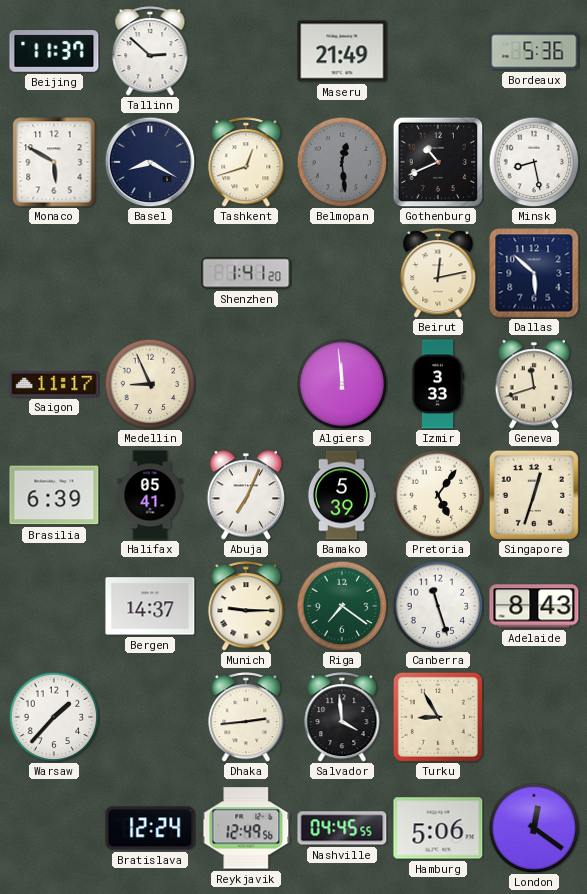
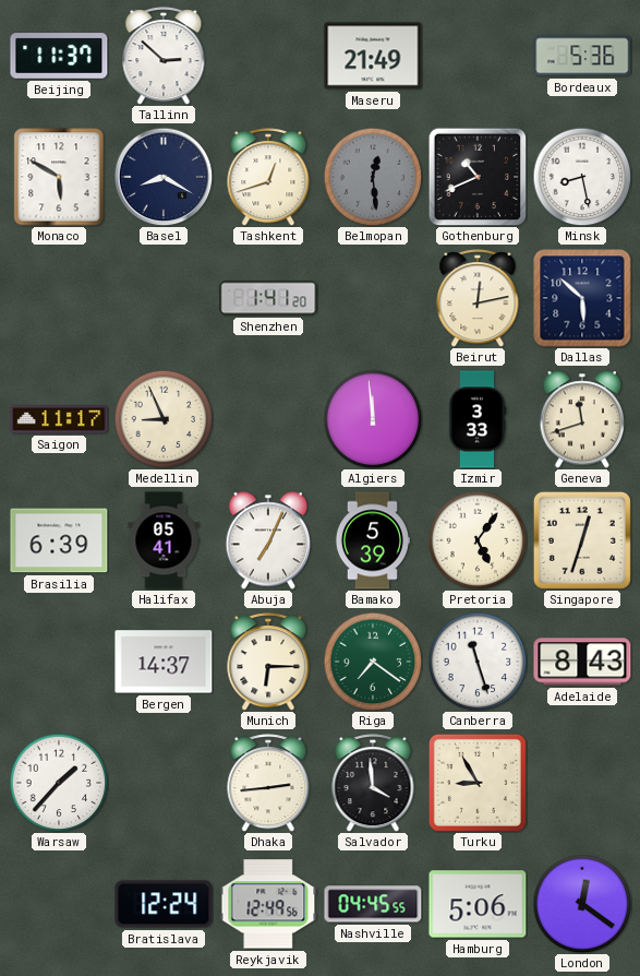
Munich: 9:15 -> 6:15 (268, 662)
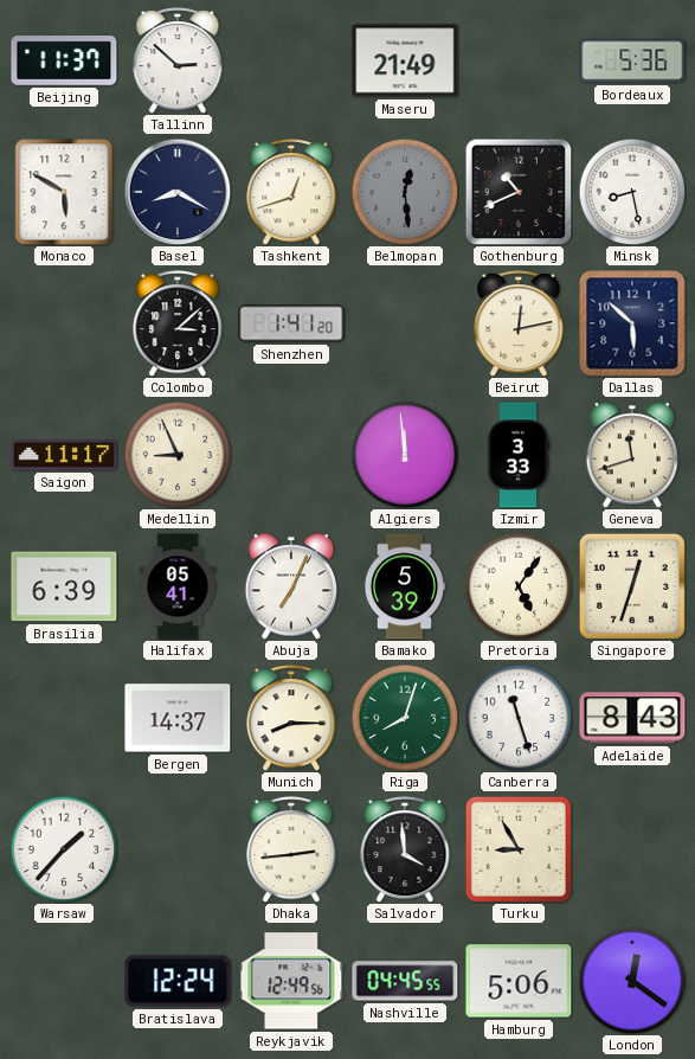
Colombo: none -> 3:08 (178, 323)
Munich: 6:15 -> 8:15 (291, 718)
Riga: 7:21 -> 8:03 (405, 718)
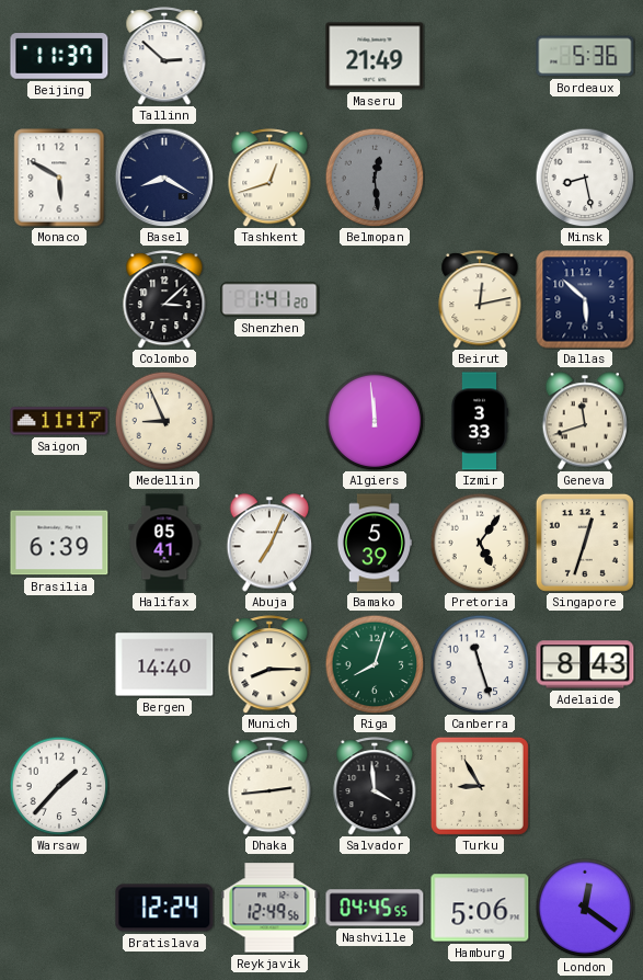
Gothenburg: 10:41 -> none (519, 192)
Bergen: 14:37 -> 14:40 (164, 664)
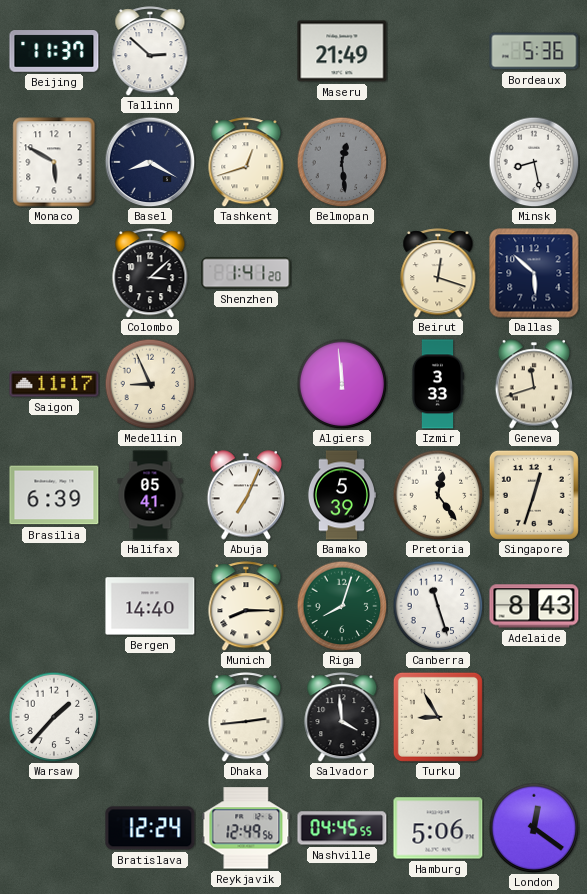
Beirut: 12:13 -> 12:18 (438, 273)
Pretoria: 5:06 -> 12:24 (438, 495)
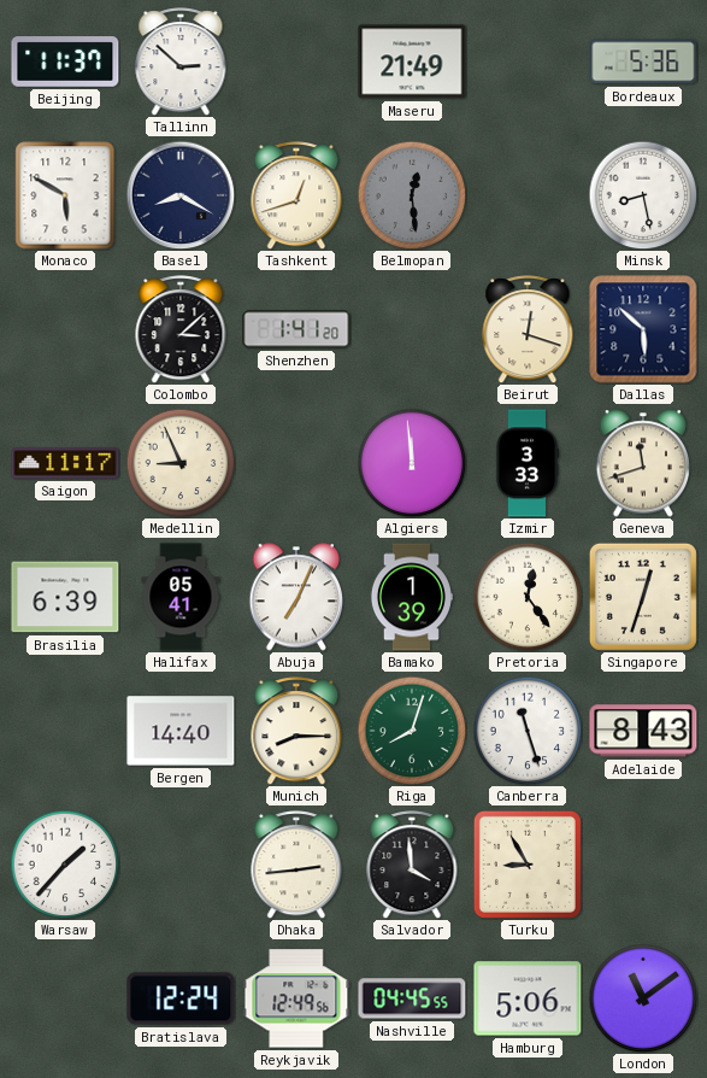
Bamako: 5:39 -> 1:39 (411, 597)
London: 12:21 -> 11:09 (643, 998)
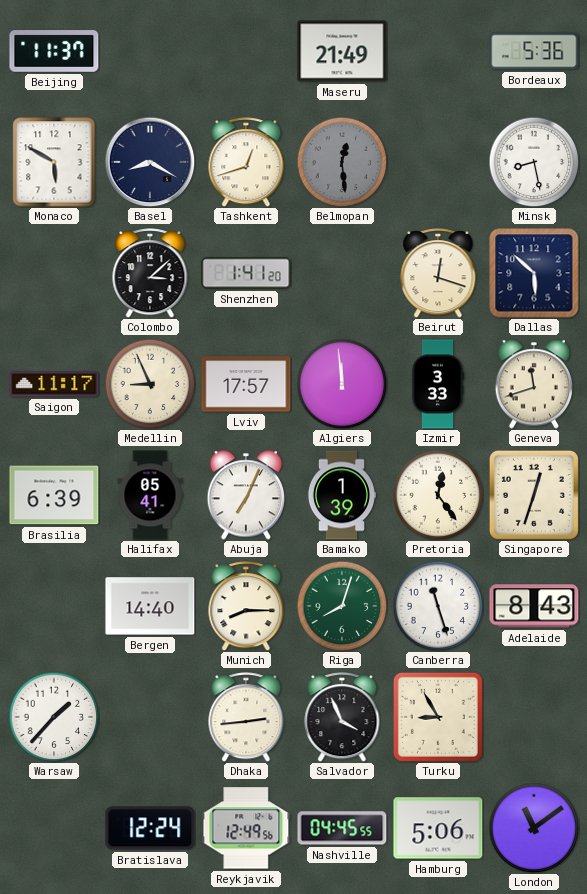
Tallinn: 2:52 -> none (181, 61)
Lviv: none -> 17:57 (246, 384)
Salvador: 3:59 -> 3:56 (342, 717)
